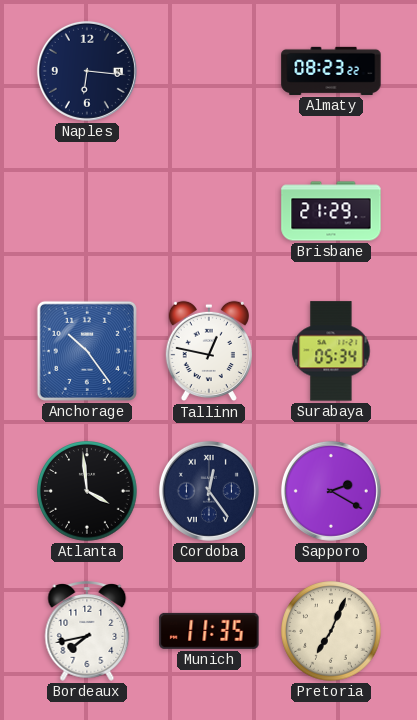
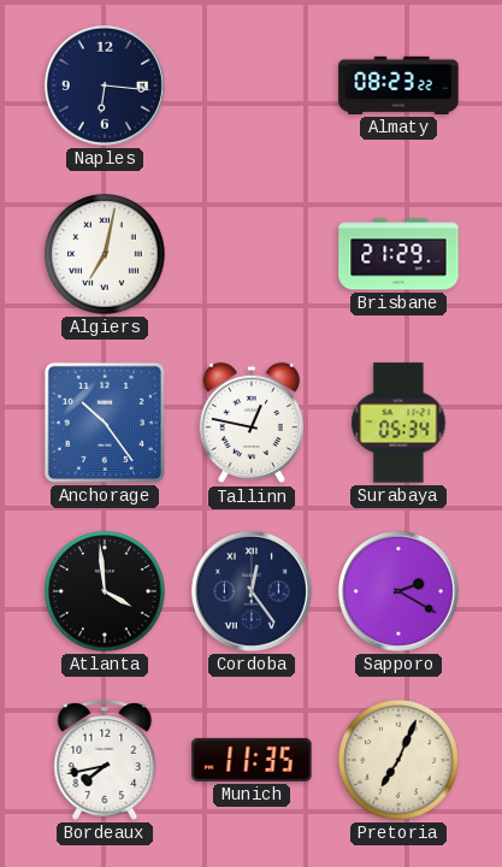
Algiers: none -> 7:02 (105, 254)
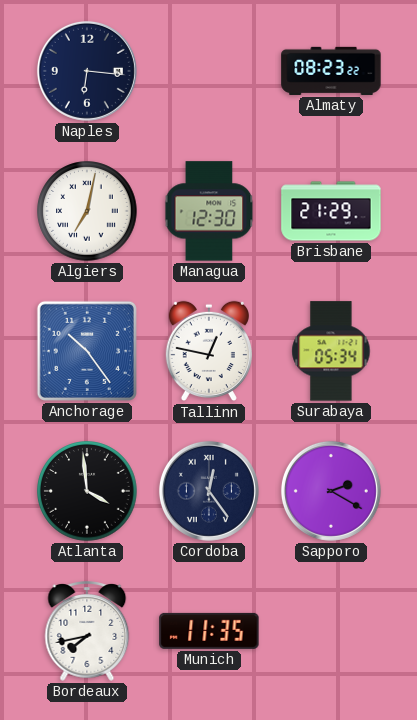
Managua: none -> 12:30 (209, 211)
Pretoria: 7:04 -> none (398, 760)
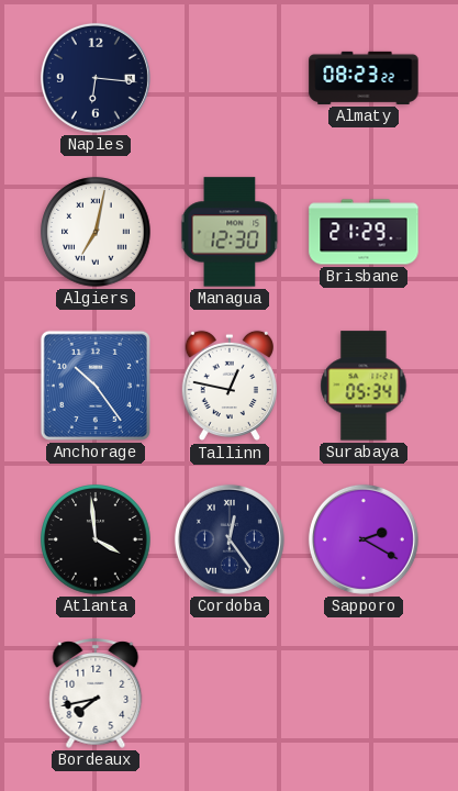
Munich: 11:35 -> none (209, 631)
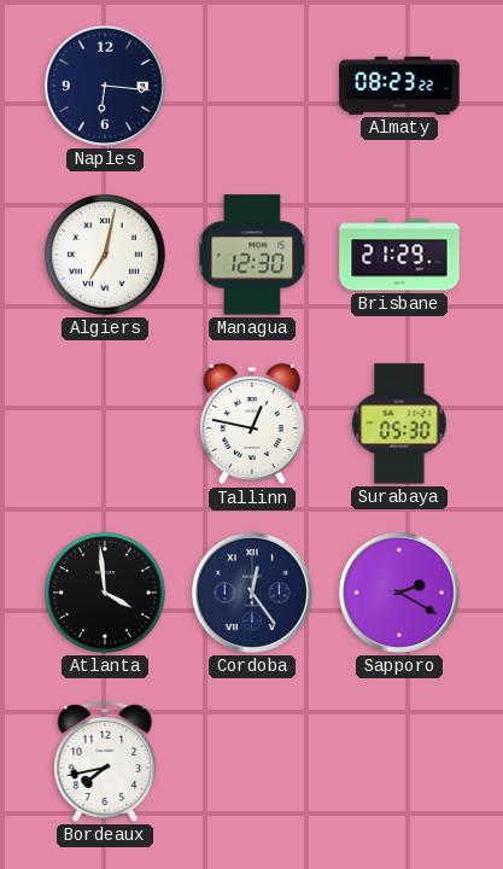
Anchorage: 10:24 -> none (96, 386)
Surabaya: 05:34 -> 05:30 (399, 424)
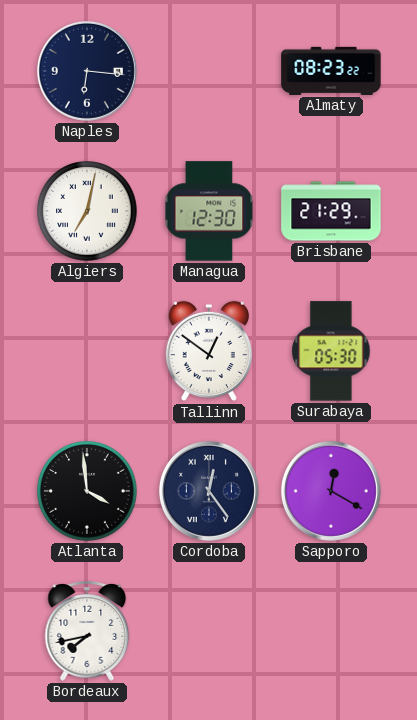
Tallinn: 12:47 -> 12:51 (209, 351)
Sapporo: 2:20 -> 12:20 (331, 491)
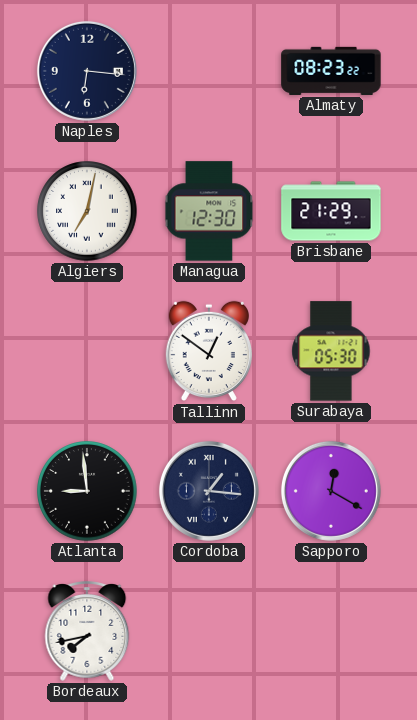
Atlanta: 3:59 -> 8:59 (87, 491)
Cordoba: 12:24 -> 1:16 (209, 491)
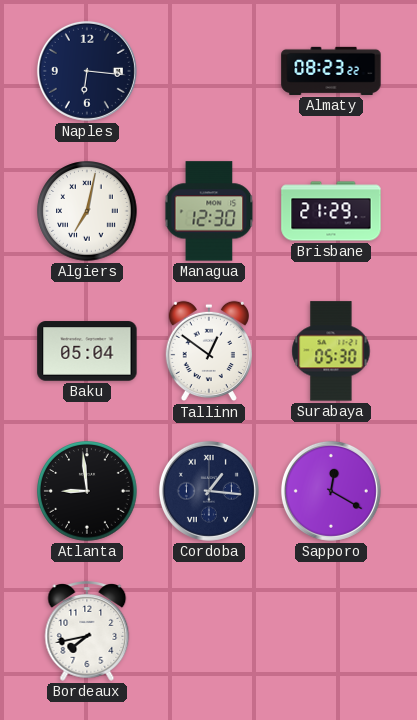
Baku: none -> 05:04 (87, 351)
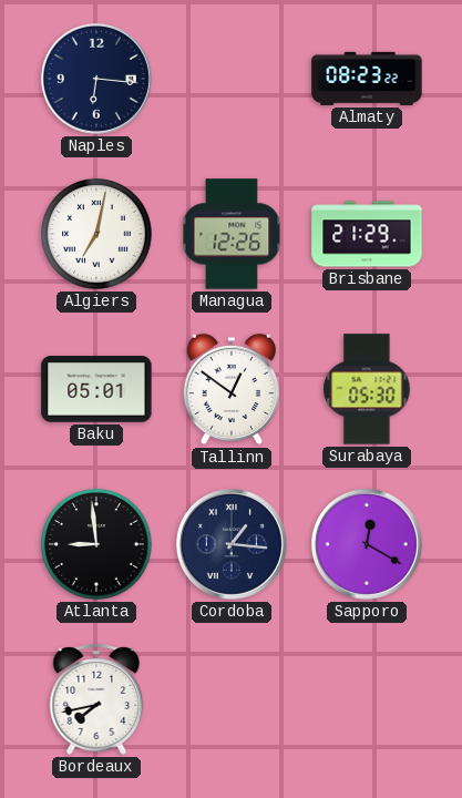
Managua: 12:30 -> 12:26 (232, 234)
Baku: 05:04 -> 05:01 (96, 389)
